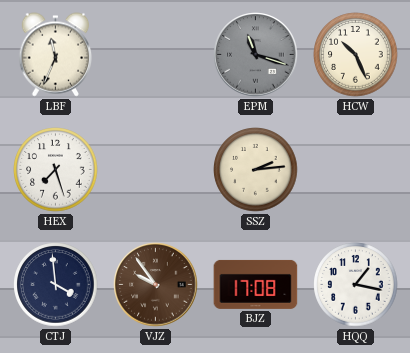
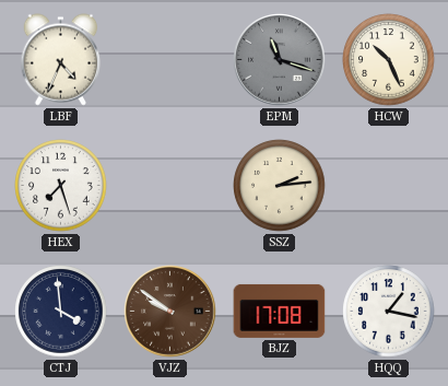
LBF: 11:34 -> 4:34 (61, 60)
VJZ: 9:54 -> 9:51 (170, 312)
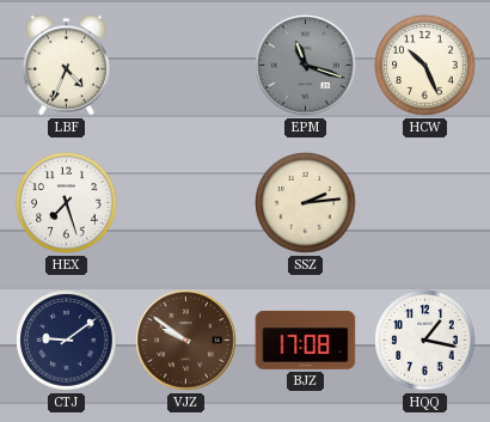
CTJ: 3:59 -> 9:09 (67, 341)
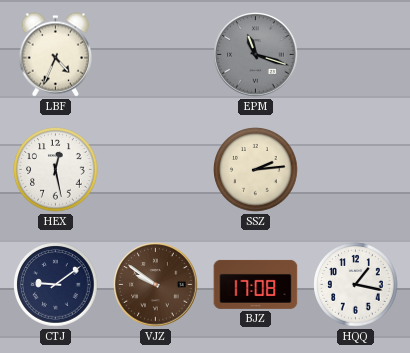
HCW: 10:26 -> none (425, 66)
HEX: 7:27 -> 12:28 (56, 170)
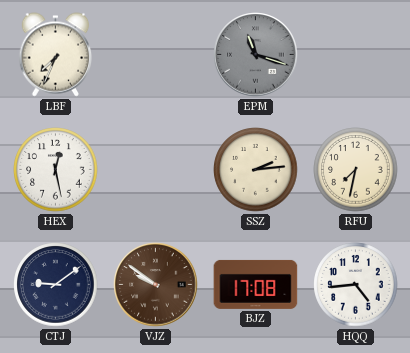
LBF: 4:34 -> 7:34 (56, 55)
RFU: none -> 7:32 (356, 170)
HQQ: 1:17 -> 4:44 (356, 285)
